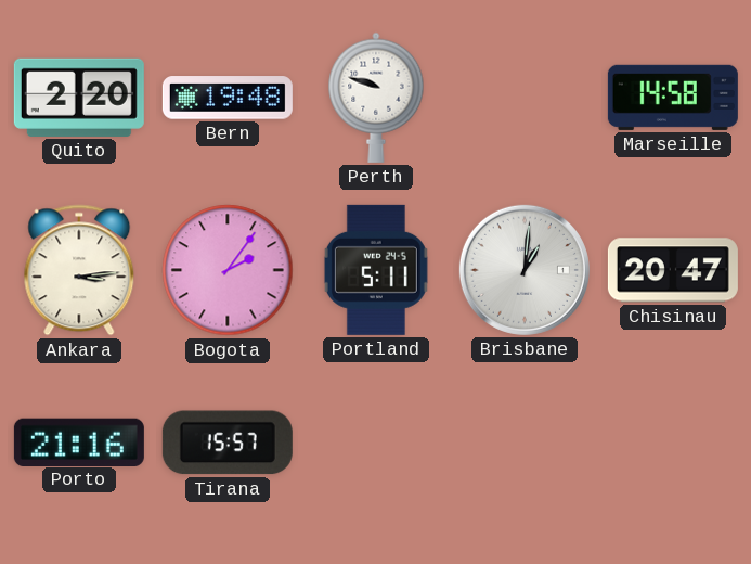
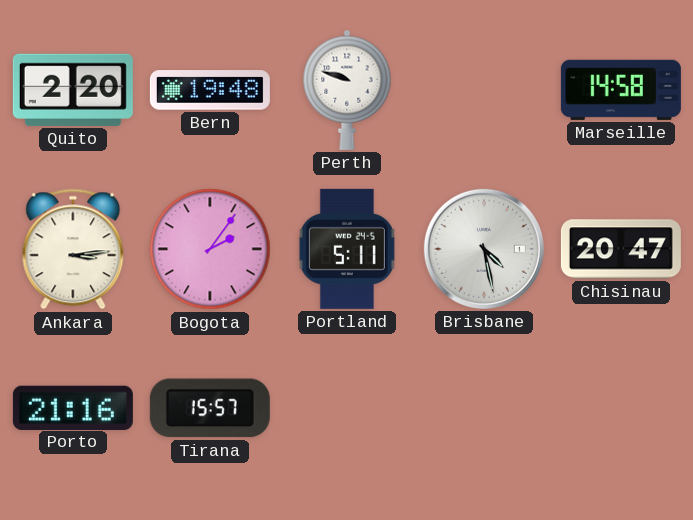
Brisbane: 1:01 -> 4:28 (484, 249)
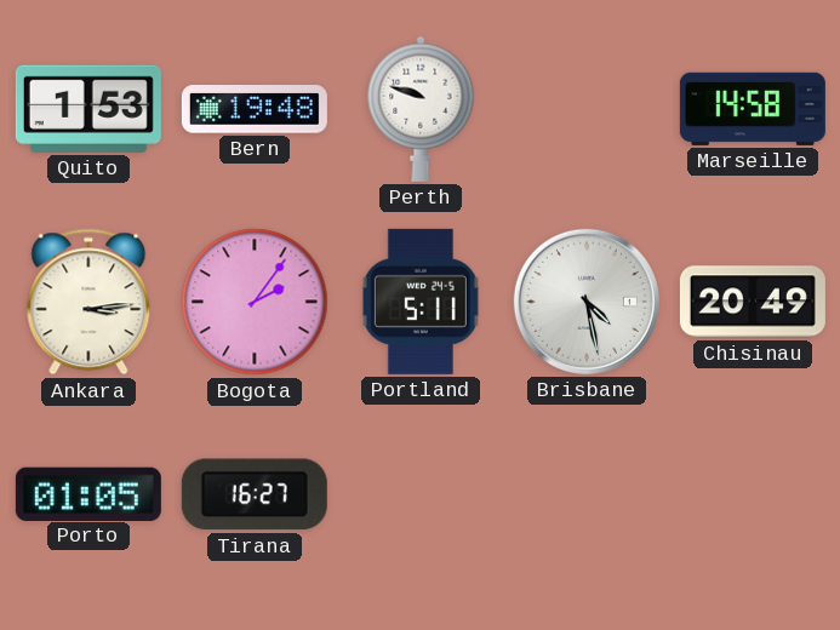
Quito: 2:20 -> 1:53 (88, 109)
Chisinau: 20:47 -> 20:49 (753, 302)
Porto: 21:16 -> 01:05 (88, 493)
Tirana: 15:57 -> 16:27 (255, 494)
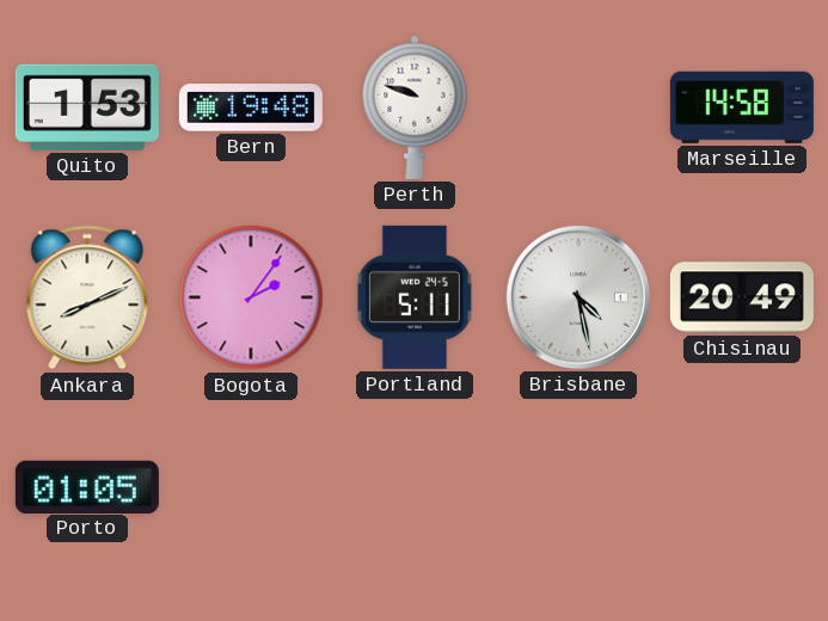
Ankara: 3:14 -> 8:11 (87, 297)
Tirana: 16:27 -> none (255, 494)
